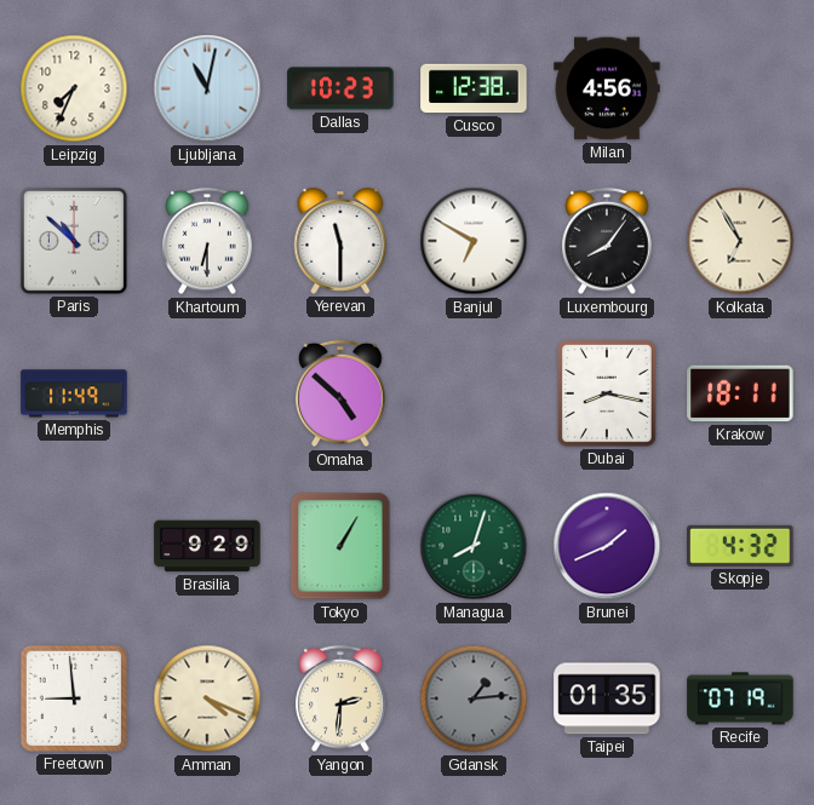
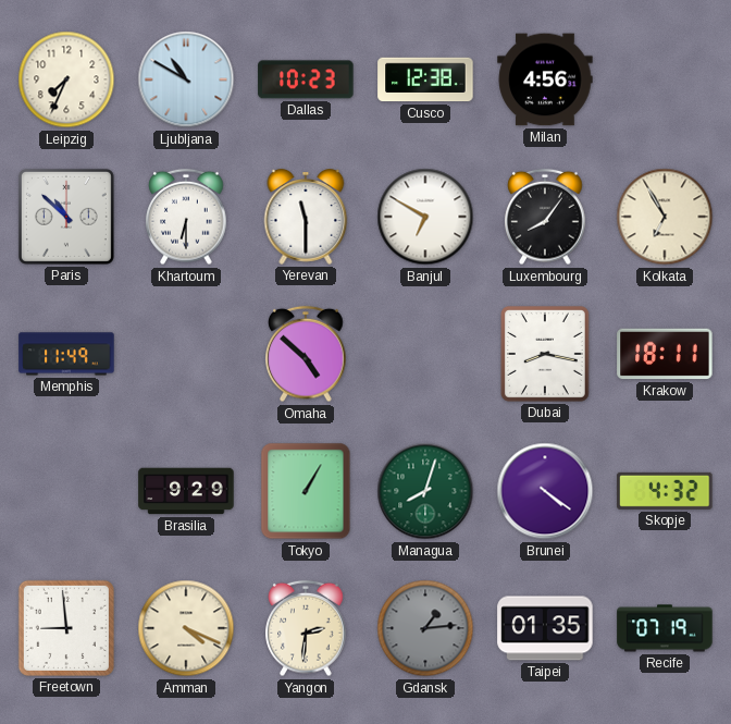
Ljubljana: 11:02 -> 10:50 (186, 79)
Brunei: 1:41 -> 4:21 (545, 491)
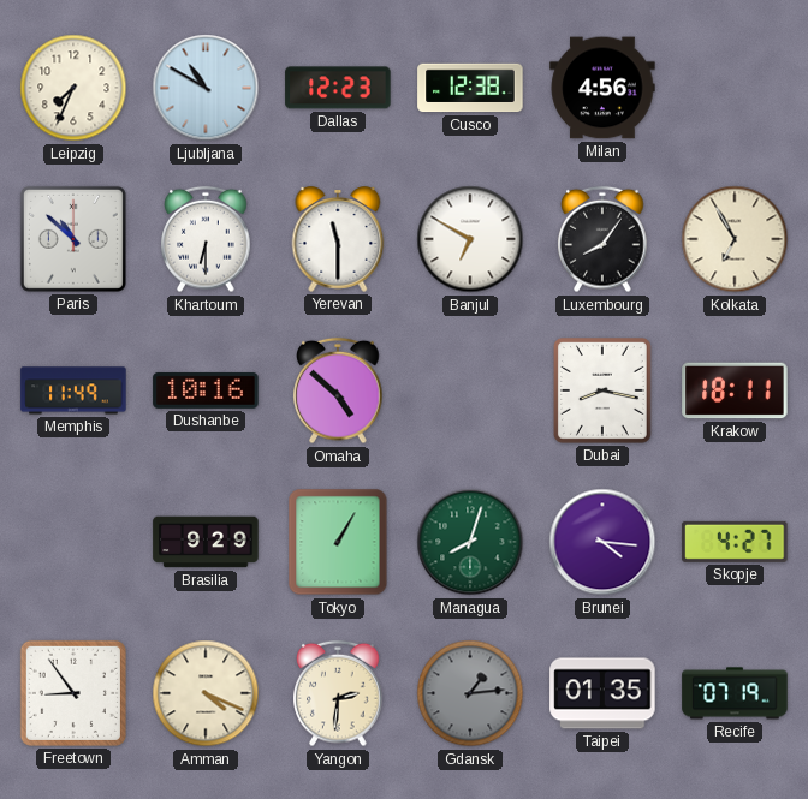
Dallas: 10:23 -> 12:23 (338, 88)
Dushanbe: none -> 10:16 (206, 390)
Brunei: 4:21 -> 4:16 (602, 542)
Skopje: 4:32 -> 4:27 (735, 542)
Freetown: 8:59 -> 8:54 (73, 693)
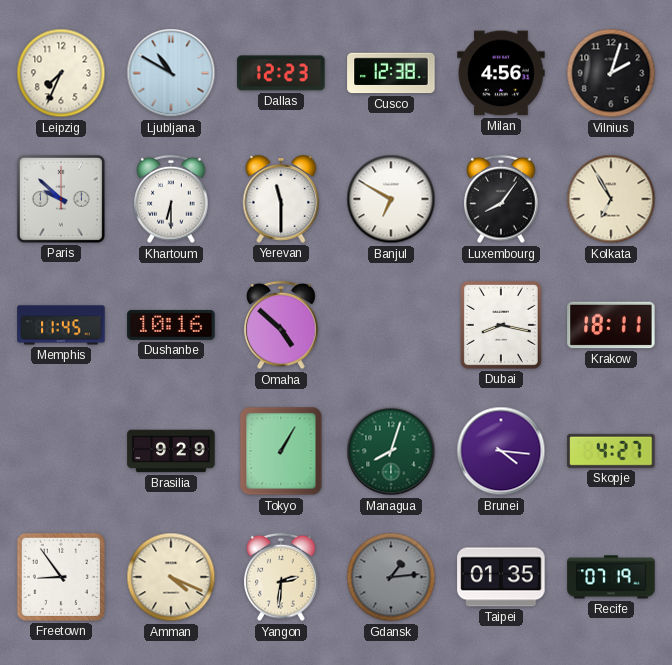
Vilnius: none -> 2:03 (611, 73)
Paris: 10:52 -> 9:52 (61, 199)
Memphis: 11:49 -> 11:45 (61, 325)
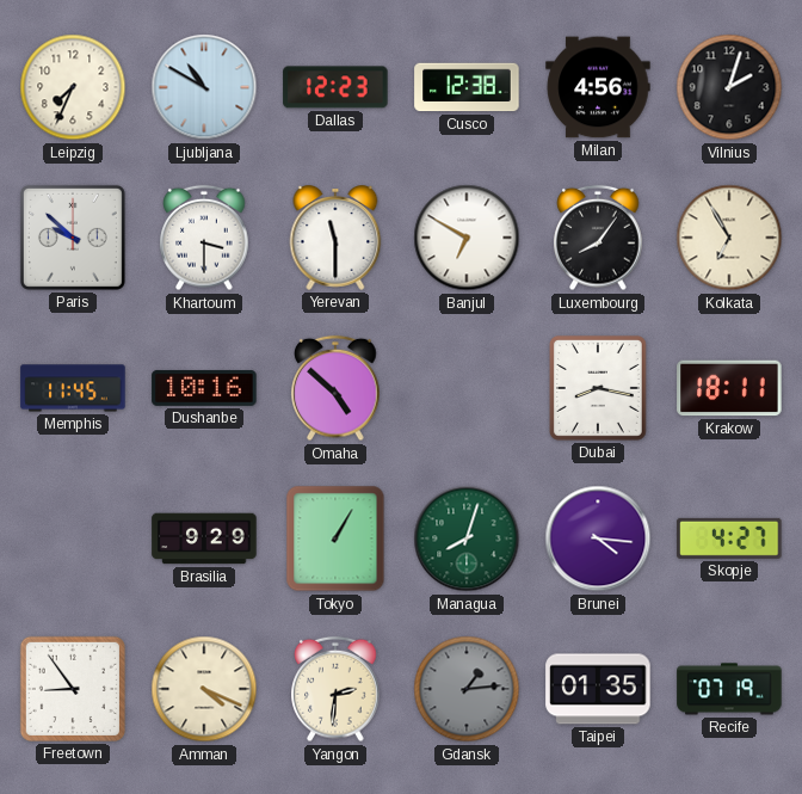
Khartoum: 6:30 -> 3:30 (204, 238)
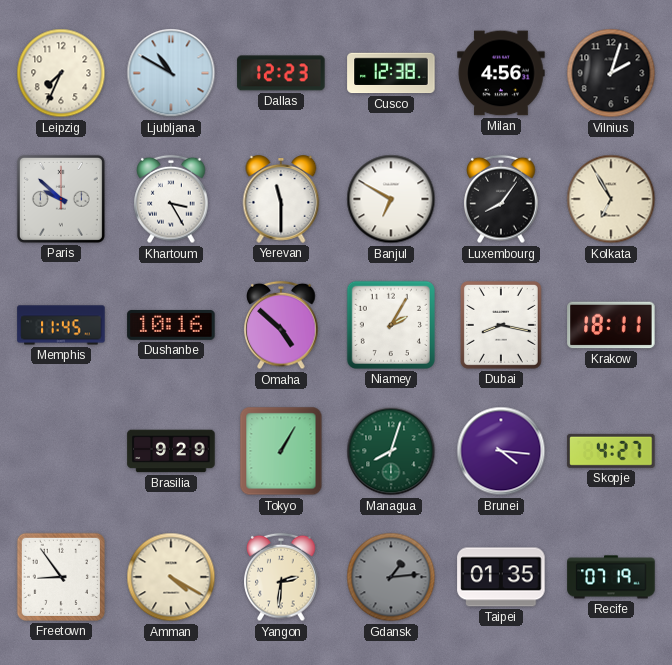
Khartoum: 3:30 -> 3:25 (171, 199)
Niamey: none -> 2:05 (391, 325)
Amman: 4:19 -> 4:20 (171, 577)
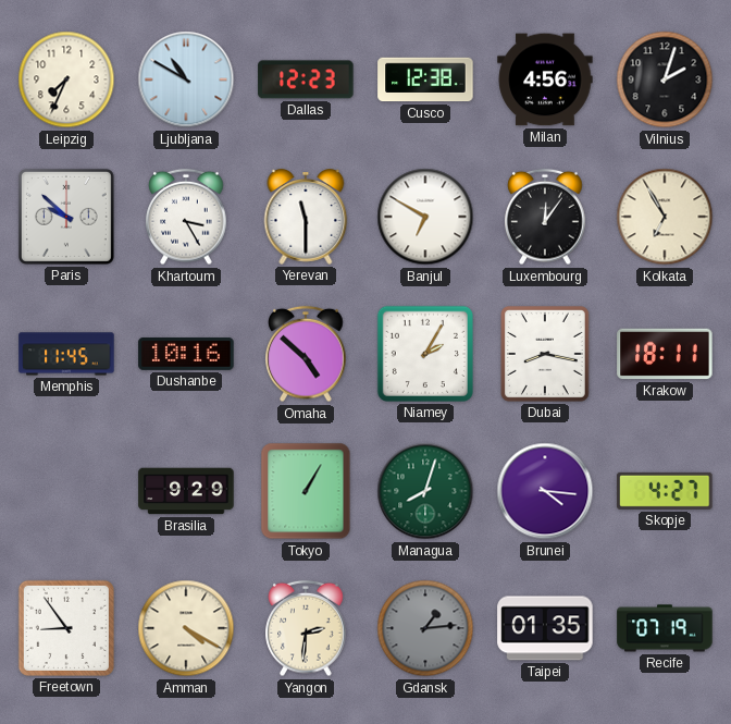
Luxembourg: 8:06 -> 12:06 (545, 217)
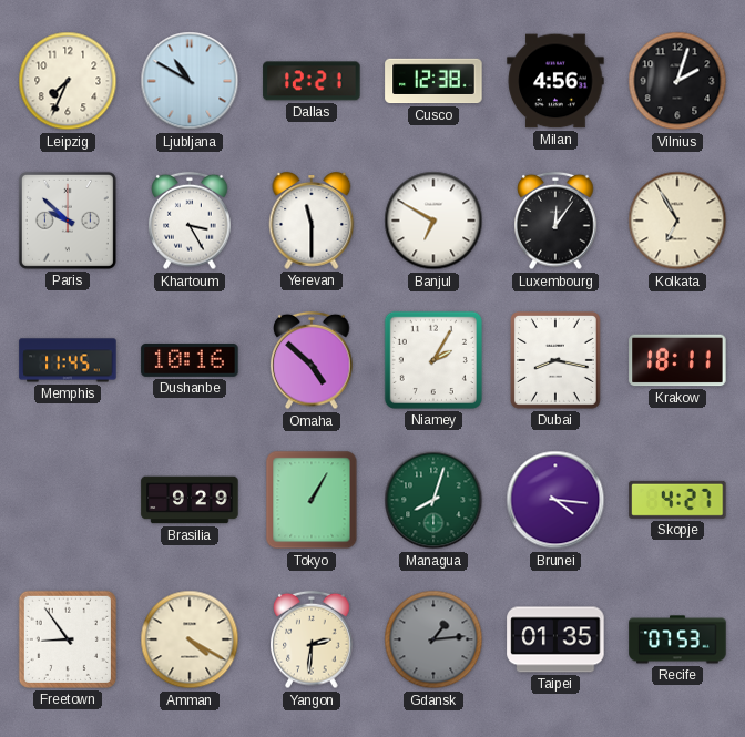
Dallas: 12:23 -> 12:21 (312, 81)
Recife: 07:19 -> 07:53 (677, 639)
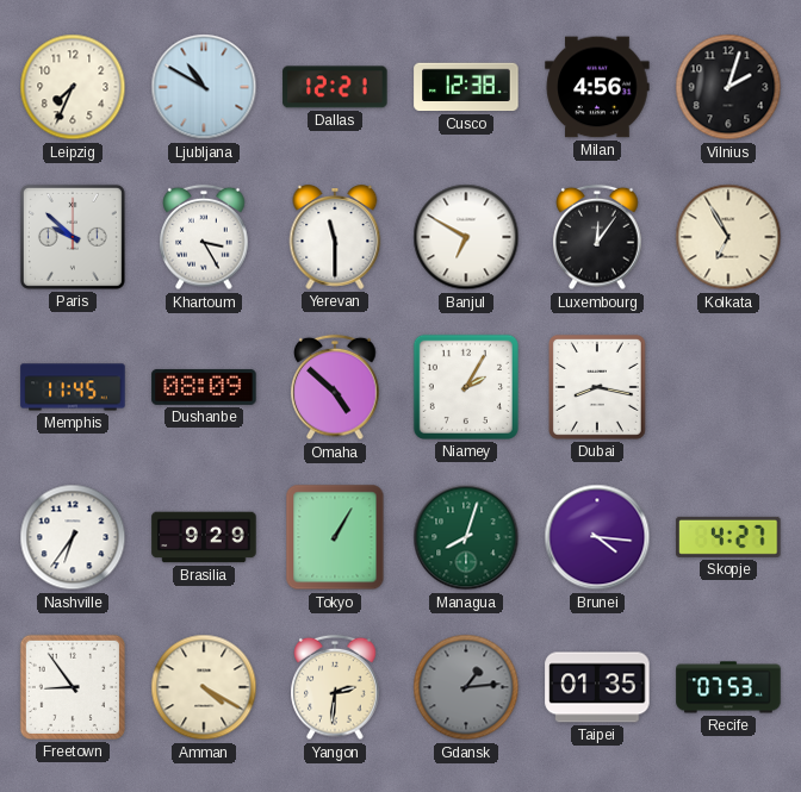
Dushanbe: 10:16 -> 08:09 (204, 387)
Krakow: 18:11 -> none (677, 360)
Nashville: none -> 6:36 (73, 537)
